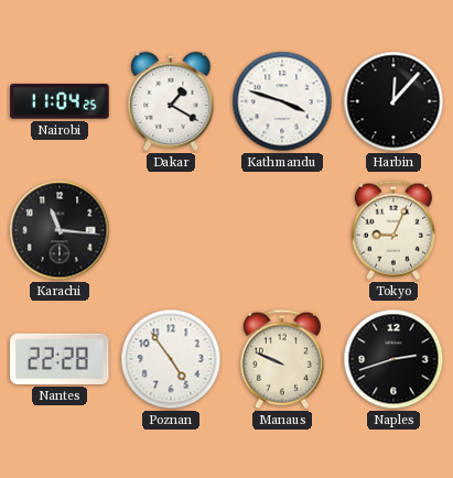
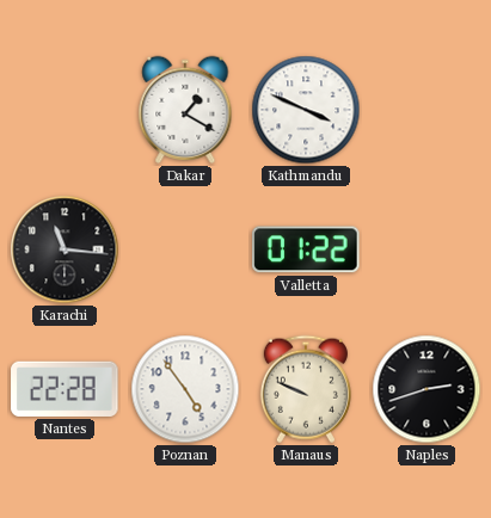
Nairobi: 11:04 -> none (60, 101)
Kathmandu: 3:48 -> 3:49 (306, 110)
Harbin: 12:07 -> none (393, 101)
Valletta: none -> 01:22 (306, 249)
Tokyo: 9:04 -> none (393, 230)
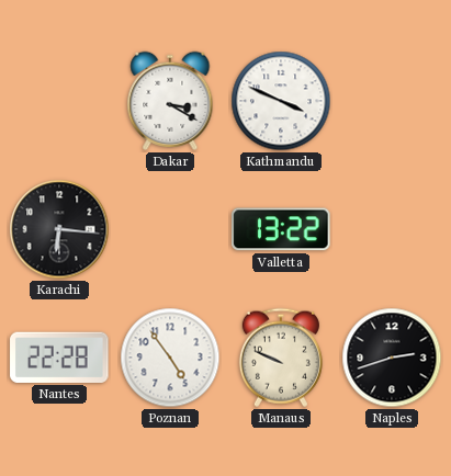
Dakar: 1:20 -> 3:20 (170, 101)
Karachi: 11:16 -> 6:16 (59, 229)
Valletta: 01:22 -> 13:22 (281, 229)
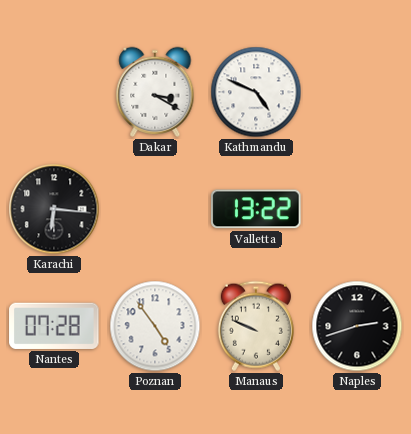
Kathmandu: 3:49 -> 4:49 (256, 92)
Nantes: 22:28 -> 07:28 (54, 326)
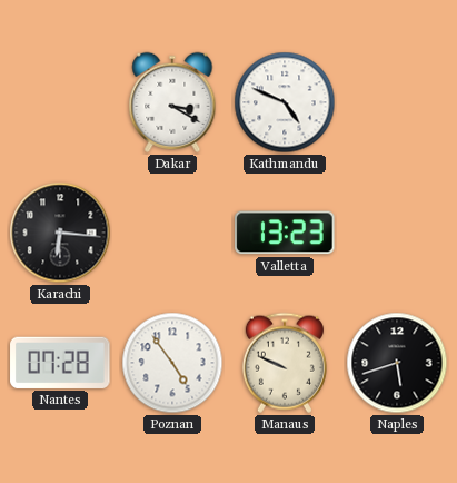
Valletta: 13:22 -> 13:23 (285, 233)
Naples: 2:42 -> 5:42 (397, 363)
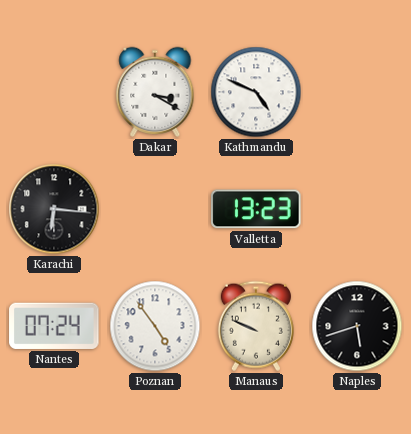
Nantes: 07:28 -> 07:24 (54, 326)
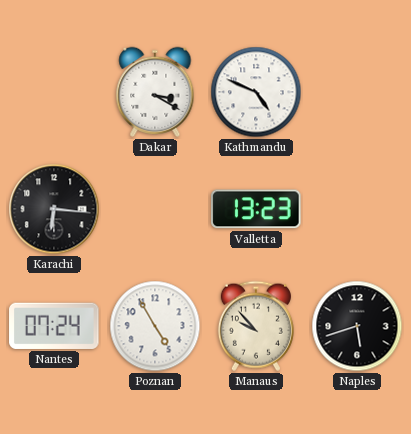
Poznan: 4:54 -> 4:55 (155, 326)
Manaus: 9:49 -> 9:53 (256, 326)
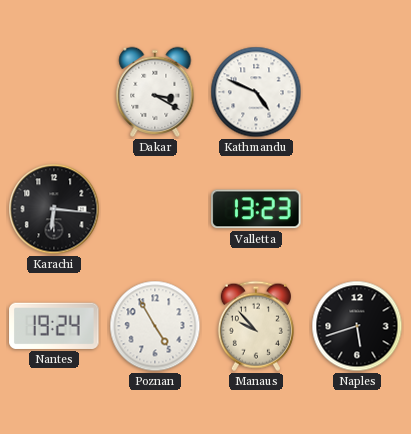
Nantes: 07:24 -> 19:24 (54, 326)
